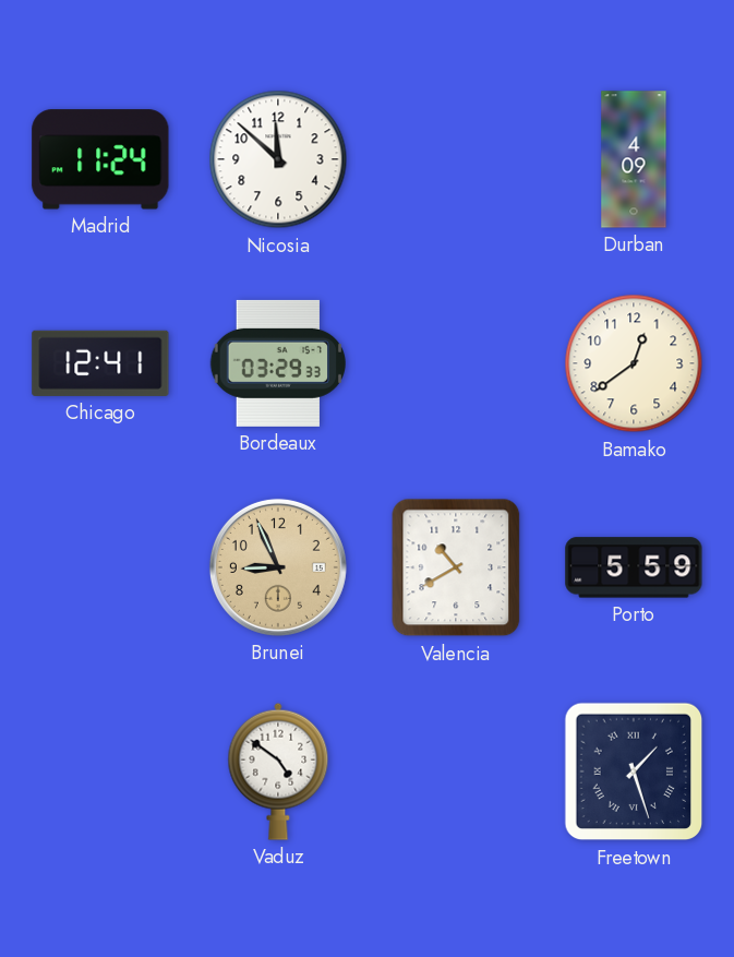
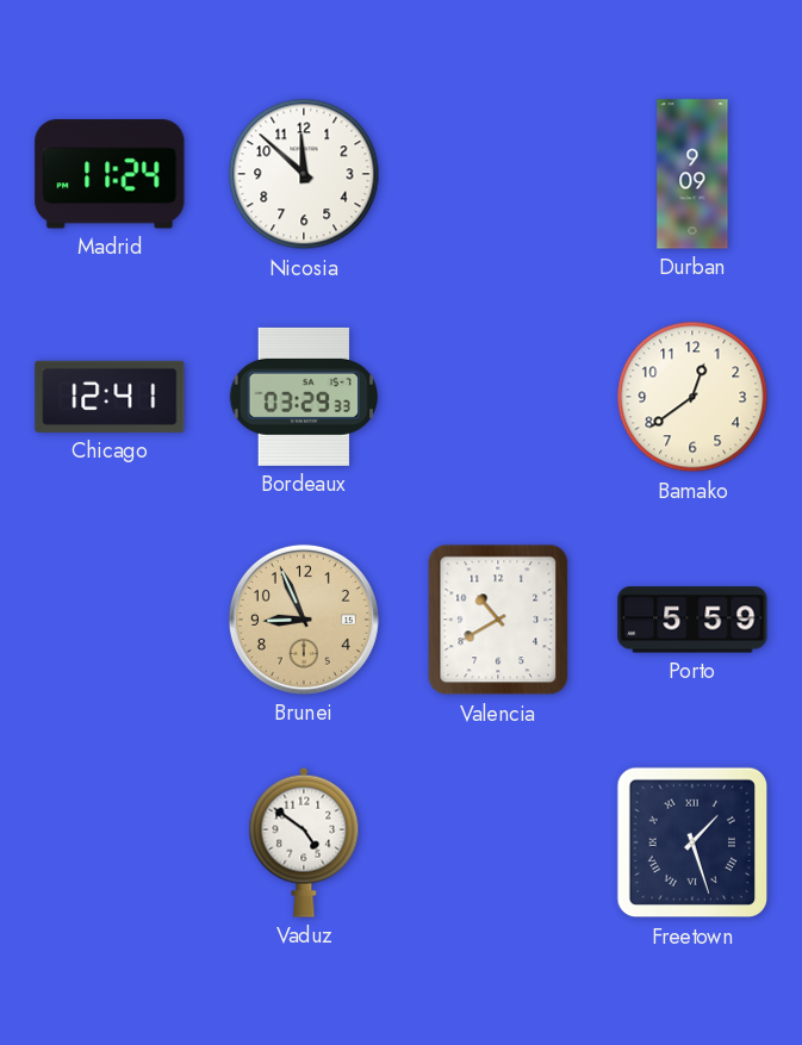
Durban: 4:09 -> 9:09 (692, 174)
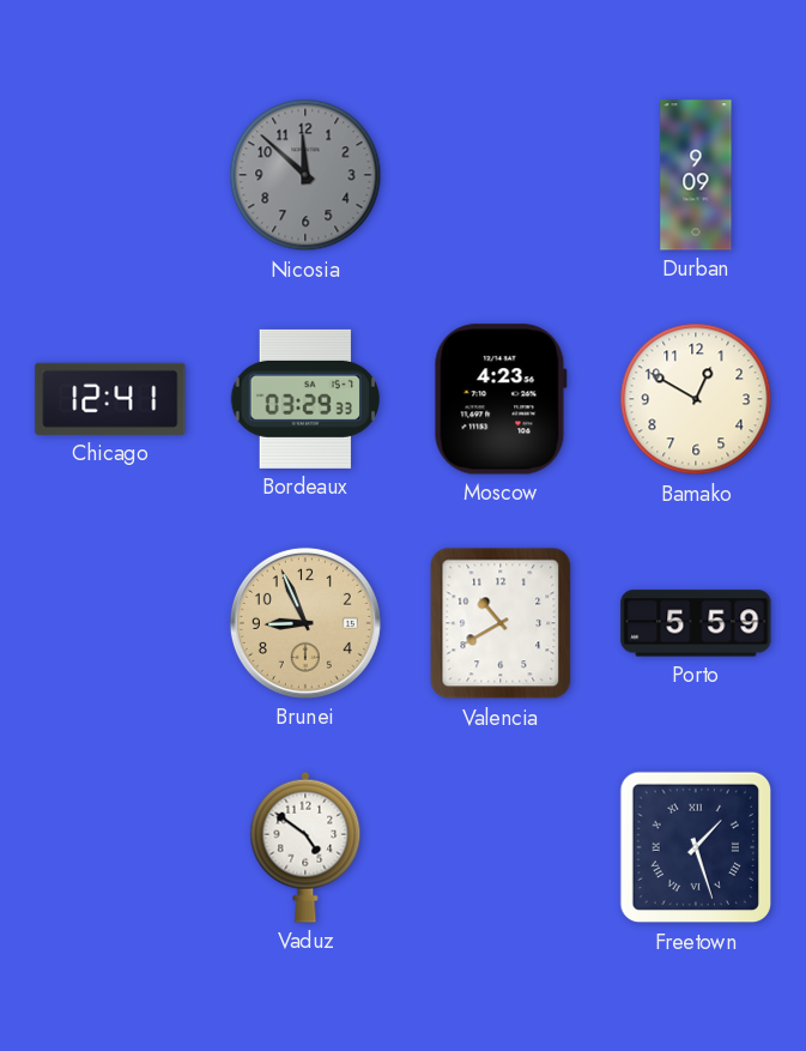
Madrid: 11:24 -> none (110, 174)
Nicosia dial: white -> grey (305, 175)
Moscow: none -> 4:23 (501, 399)
Bamako: 12:39 -> 12:50 (696, 399)
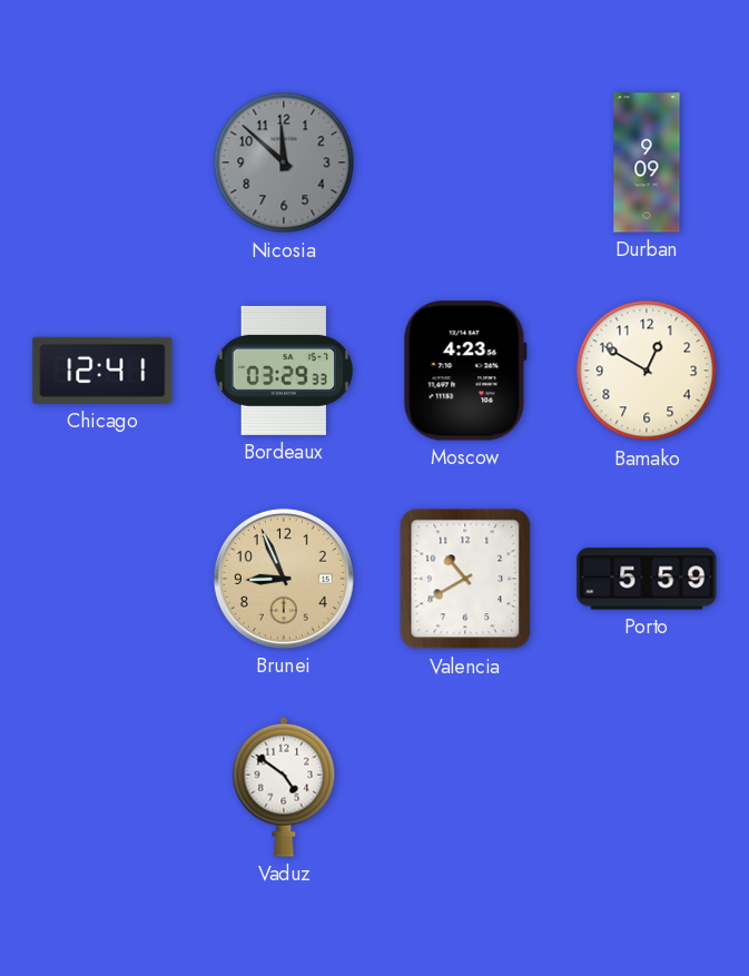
Freetown: 1:27 -> none (696, 847)
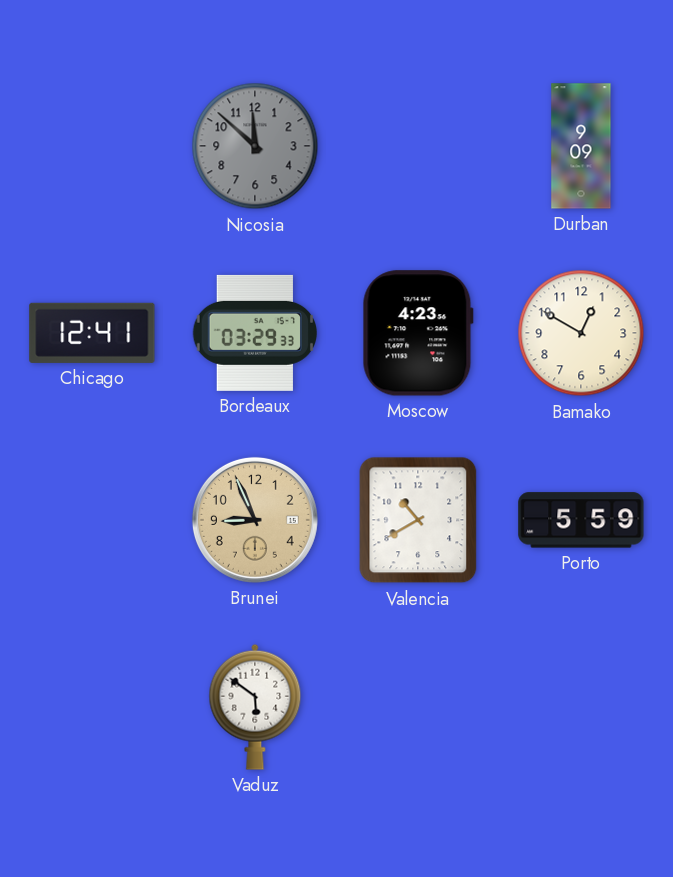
Vaduz: 4:51 -> 5:51 (255, 707)
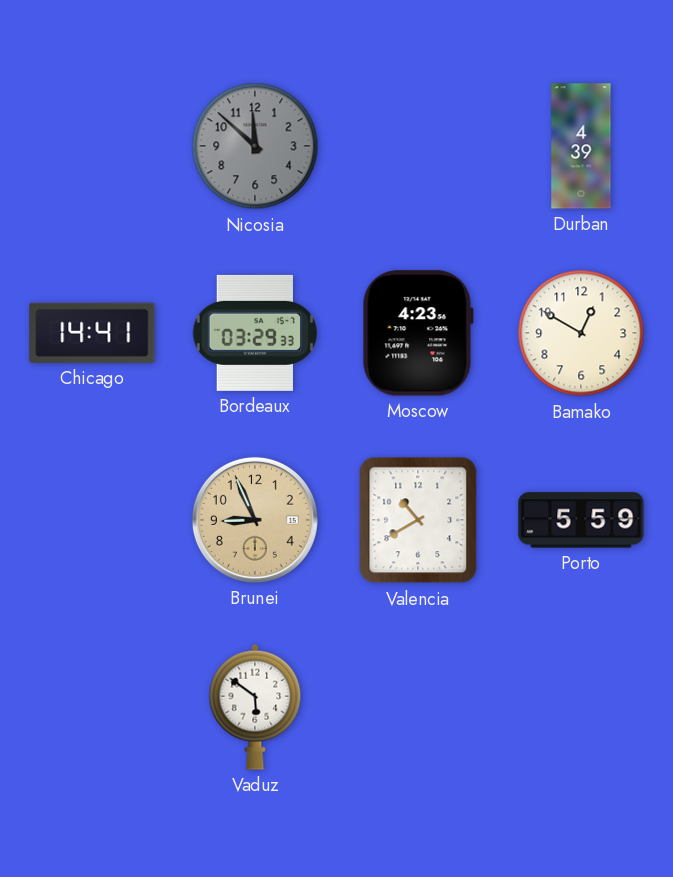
Durban: 9:09 -> 4:39 (581, 146)
Chicago: 12:41 -> 14:41 (92, 333)
